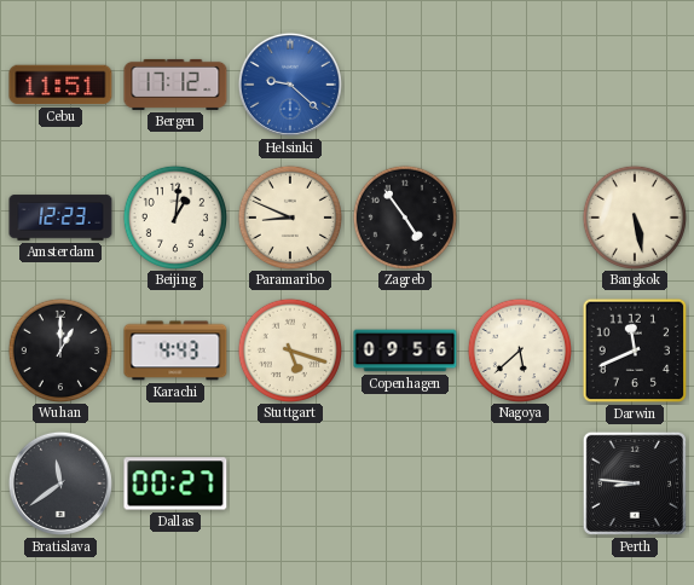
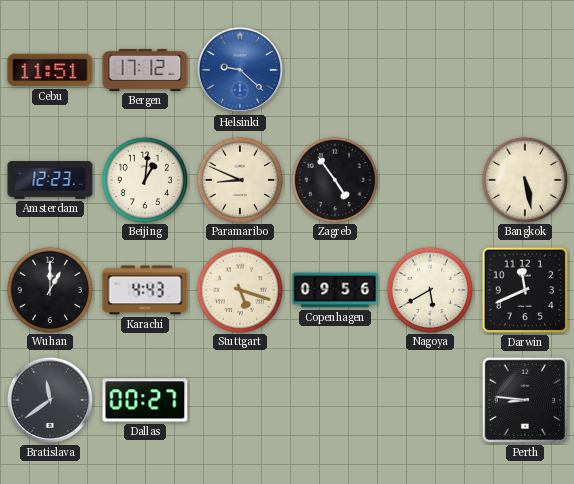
Nagoya: 5:38 -> 5:40 (429, 289)
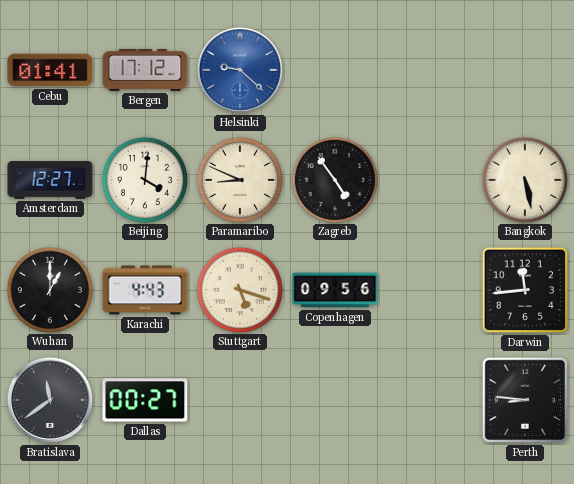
Cebu: 11:51 -> 01:41 (50, 70)
Amsterdam: 12:23 -> 12:27 (50, 180)
Beijing: 1:01 -> 4:01 (144, 179)
Nagoya: 5:40 -> none (429, 289)
Darwin: 11:41 -> 11:44 (525, 290)
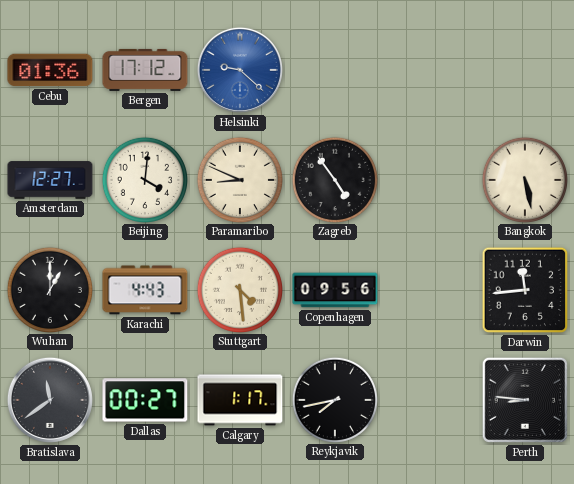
Cebu: 01:41 -> 01:36 (50, 70)
Stuttgart: 5:18 -> 4:29 (239, 289)
Calgary: none -> 1:17 (240, 400)
Reykjavik: none -> 7:43 (334, 399)
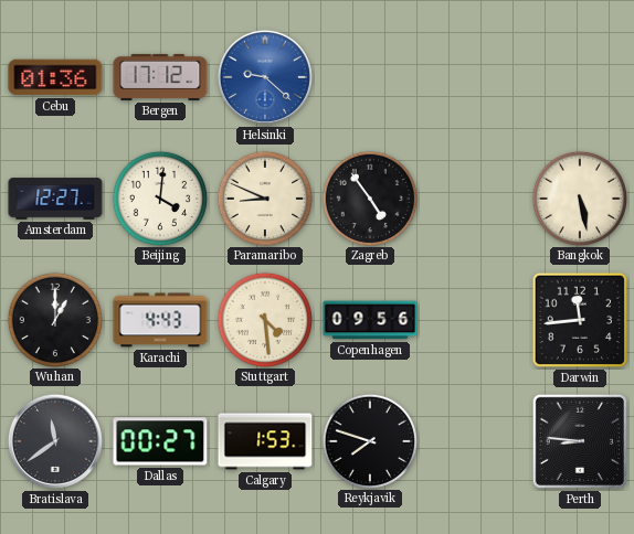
Calgary: 1:17 -> 1:53 (265, 441)
Reykjavik: 7:43 -> 7:48 (369, 440)
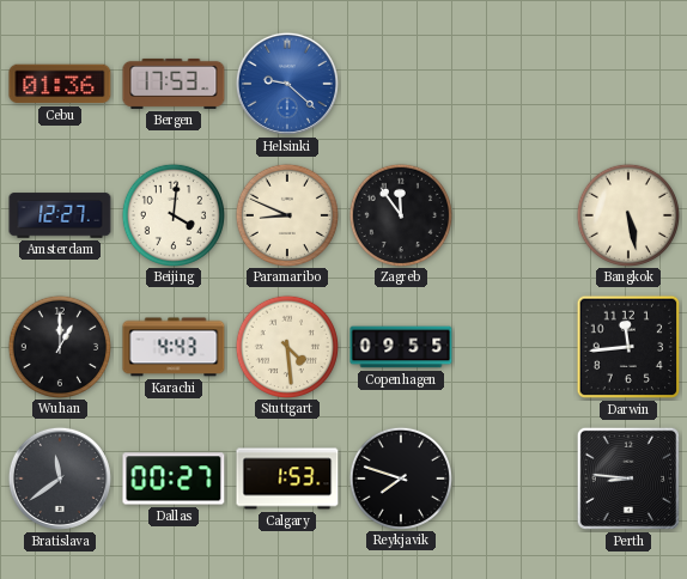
Bergen: 17:12 -> 17:53 (174, 84)
Zagreb: 4:54 -> 11:54 (400, 214)
Copenhagen: 09:56 -> 09:55 (401, 347)
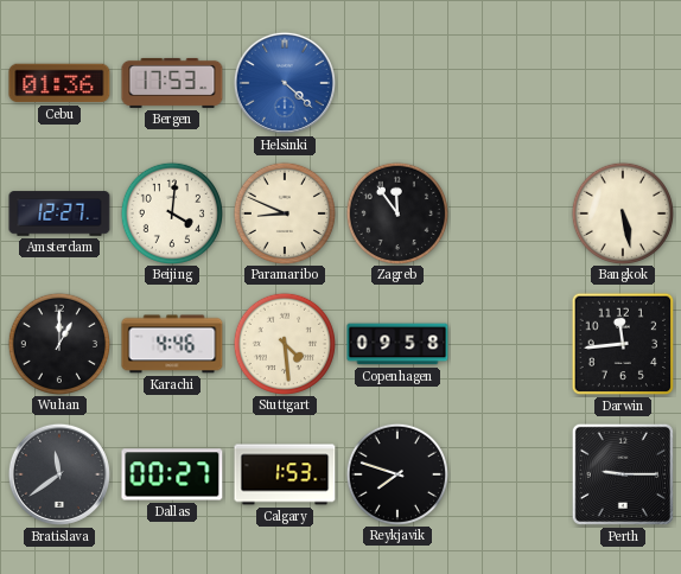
Helsinki: 9:22 -> 4:22 (285, 83)
Karachi: 4:43 -> 4:46 (172, 344)
Copenhagen: 09:55 -> 09:58 (397, 344)
Perth: 8:46 -> 9:15 (623, 474)
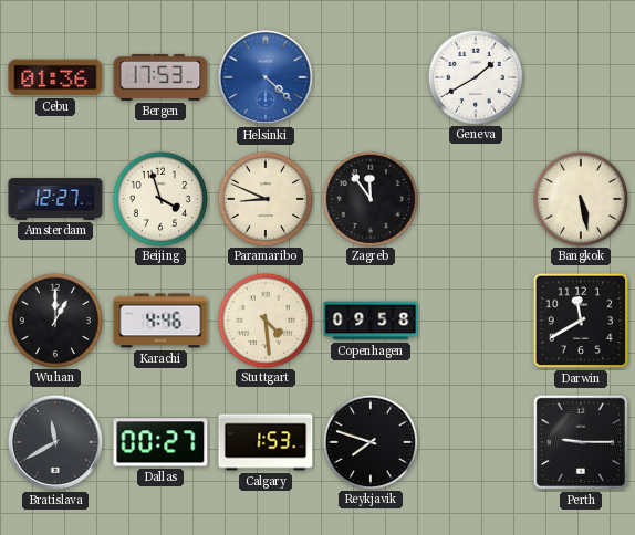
Geneva: none -> 1:40 (475, 76)
Beijing: 4:01 -> 3:57 (159, 198)
Darwin: 11:44 -> 11:40 (581, 321)
Bratislava: 11:39 -> 11:40 (55, 442)
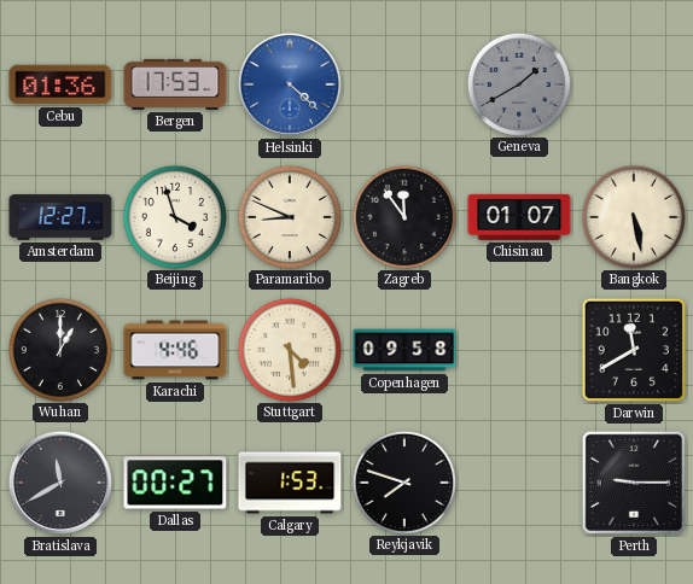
Geneva dial: white -> grey (518, 83)
Chisinau: none -> 01:07 (519, 217)
